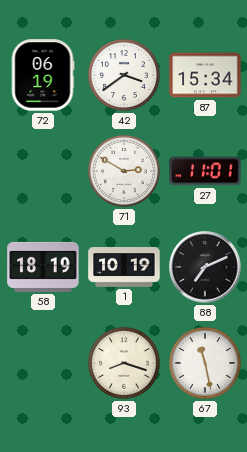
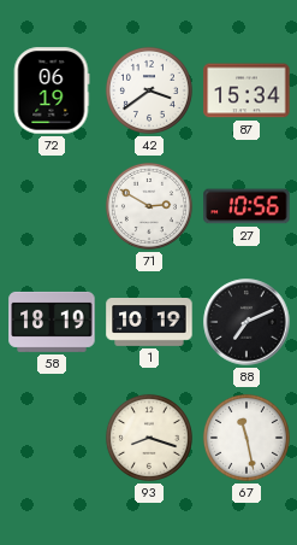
27: 11:01 -> 10:56 (246, 206)
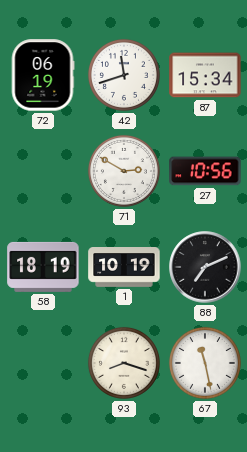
42: 3:39 -> 11:42 (124, 75)
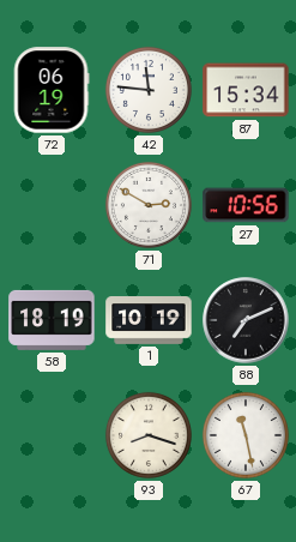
42: 11:42 -> 11:46 (149, 90)
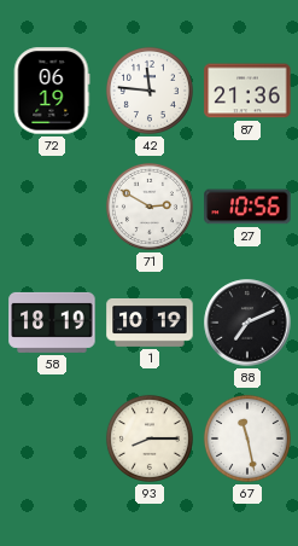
87: 15:34 -> 21:36 (247, 91)
93: 8:18 -> 8:15 (150, 438)
